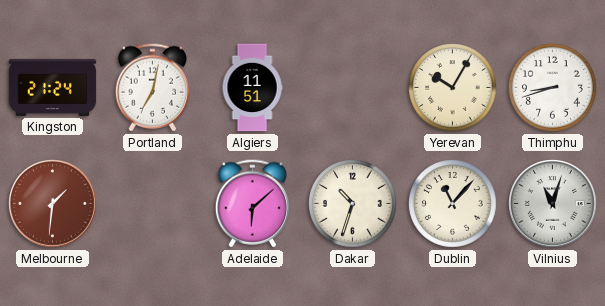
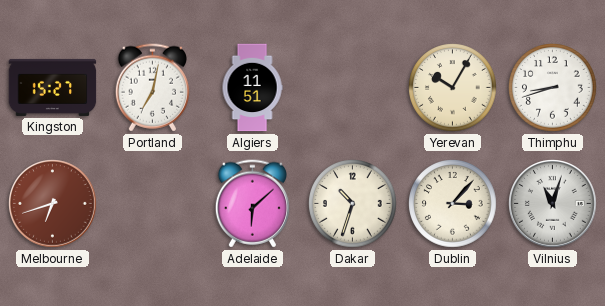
Kingston: 21:24 -> 15:27 (53, 87)
Melbourne: 1:31 -> 6:42 (53, 204)
Dublin: 11:07 -> 3:07 (453, 204)
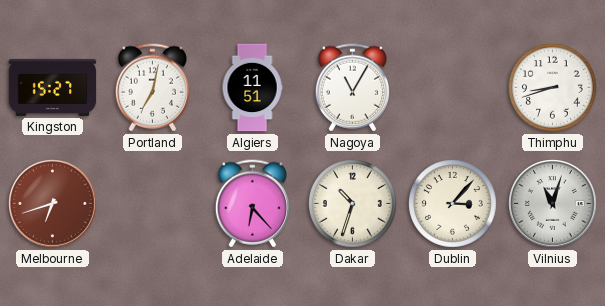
Nagoya: none -> 11:05 (352, 88)
Yerevan: 10:05 -> none (453, 88)
Adelaide: 6:08 -> 6:23 (252, 204)
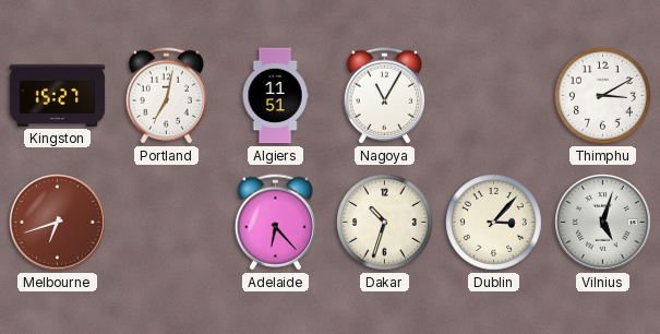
Thimphu: 8:42 -> 3:10 (603, 96)
Vilnius: 11:03 -> 5:03 (603, 223)
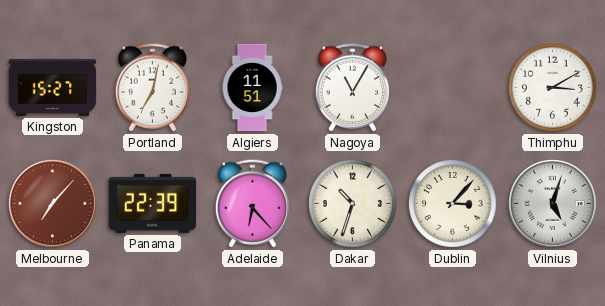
Melbourne: 6:42 -> 7:07 (53, 204)
Panama: none -> 22:39 (153, 203)
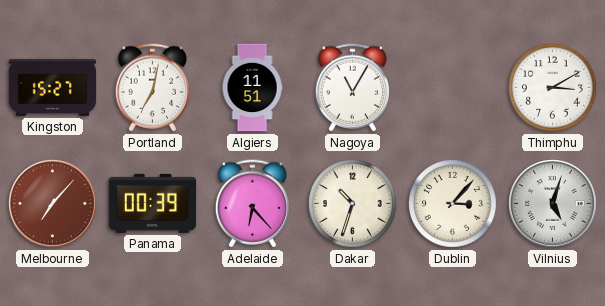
Panama: 22:39 -> 00:39 (153, 203)
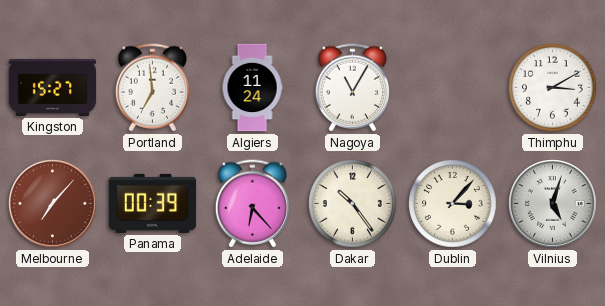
Portland: 7:02 -> 6:59 (152, 88)
Algiers: 11:51 -> 11:24 (252, 88)
Dakar: 10:33 -> 10:24 (353, 204)
